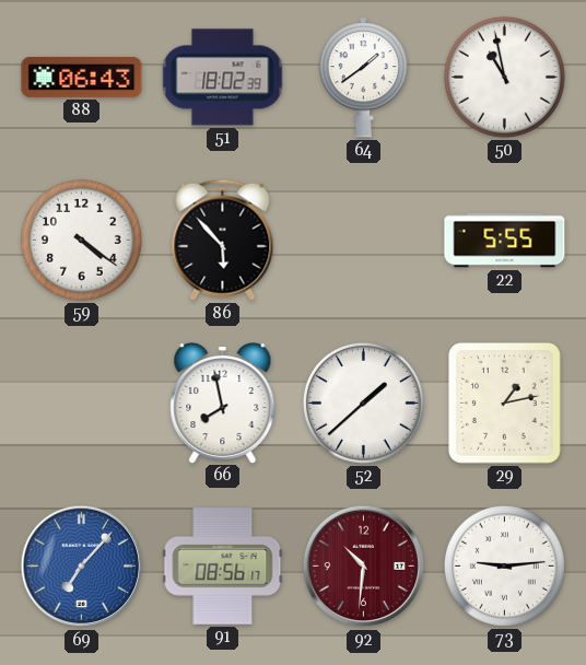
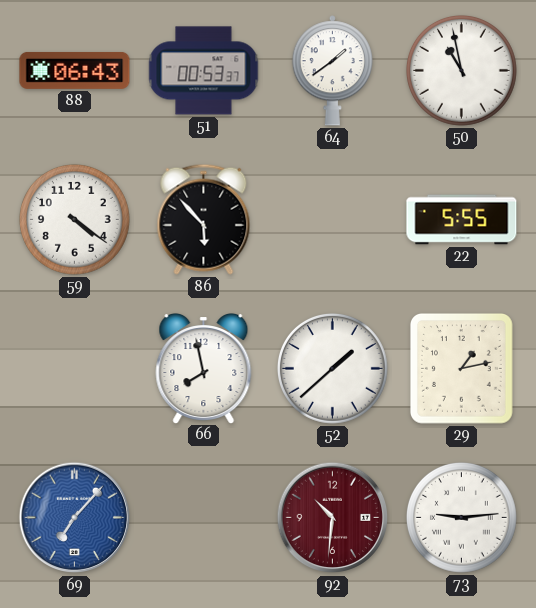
51: 18:02 -> 00:53 (204, 71)
91: 08:56 -> none (223, 567)
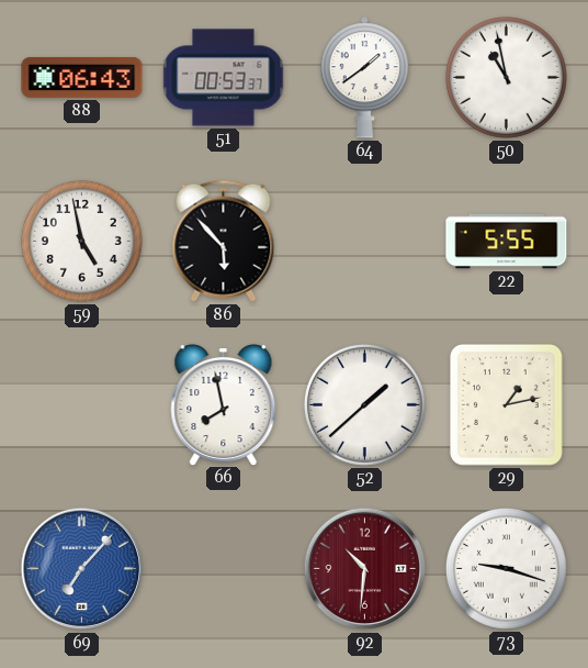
59: 4:21 -> 4:58 (81, 241)
73: 9:14 -> 9:18 (506, 568)
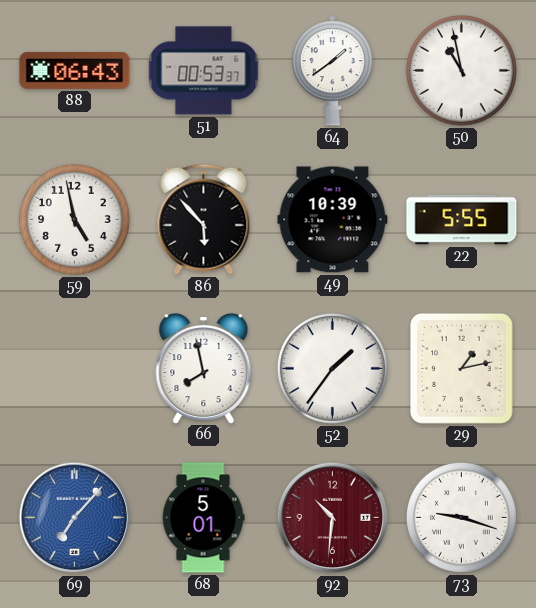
49: none -> 10:39 (333, 220)
52: 1:38 -> 1:36 (332, 368)
68: none -> 5:01 (203, 518)
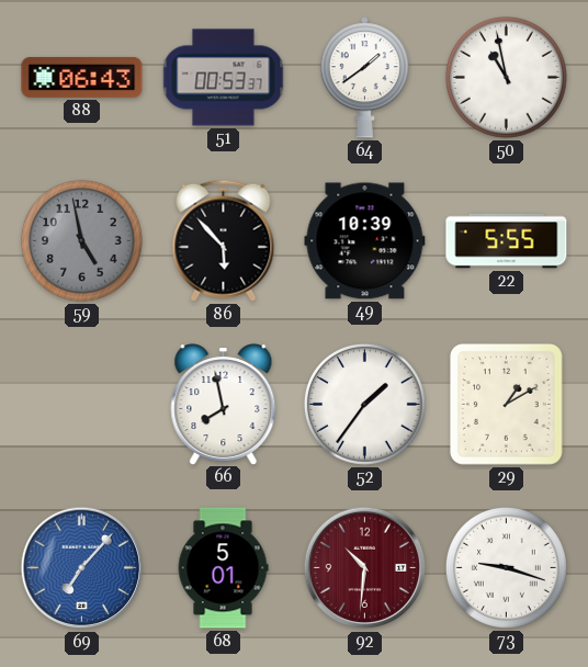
59 dial: white -> grey (81, 240)
29: 1:13 -> 1:10 (506, 405)
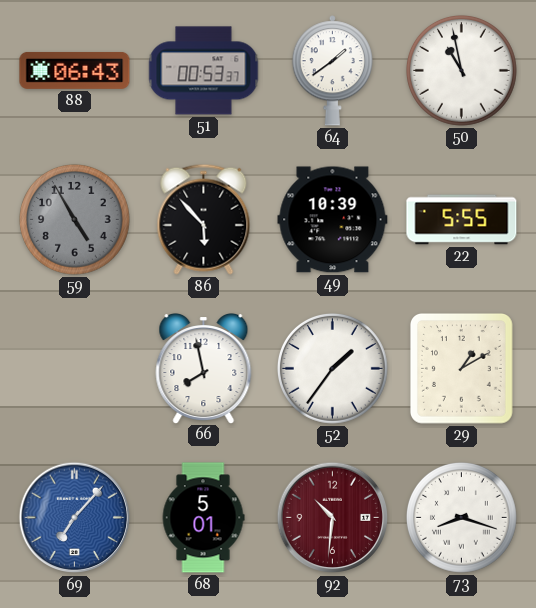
59: 4:58 -> 4:55 (74, 219)
73: 9:18 -> 8:18 (461, 517)
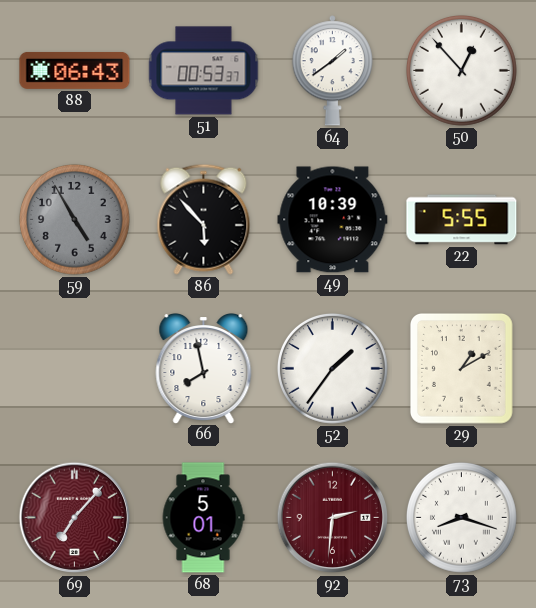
50: 10:58 -> 12:53 (461, 70)
69 dial: blue -> burgundy (75, 518)
92: 10:31 -> 2:31 (333, 518)
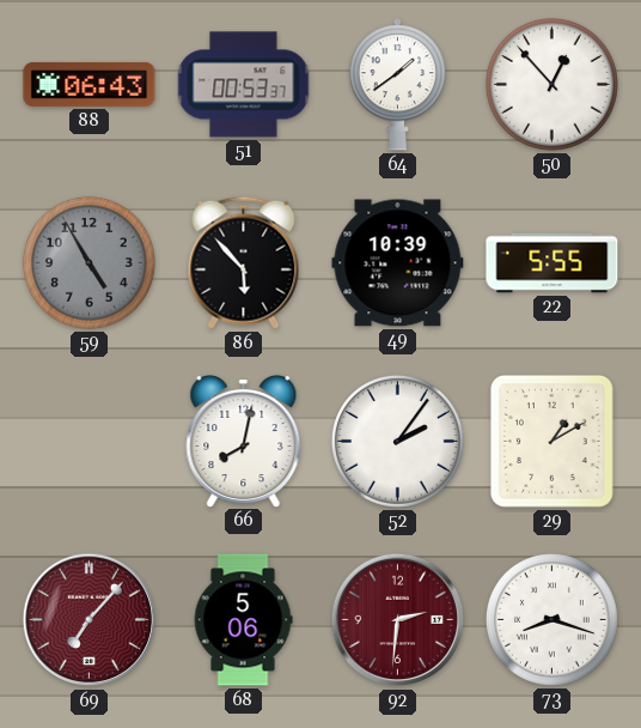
66: 7:58 -> 8:02 (244, 442)
52: 1:36 -> 2:06 (397, 441)
68: 5:01 -> 5:06 (243, 620)
